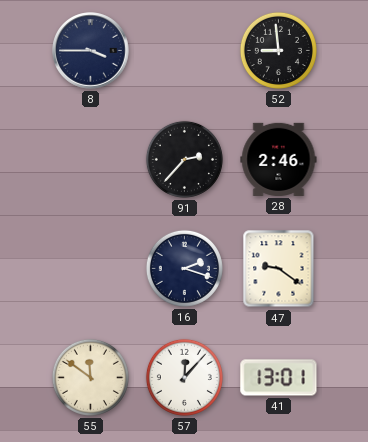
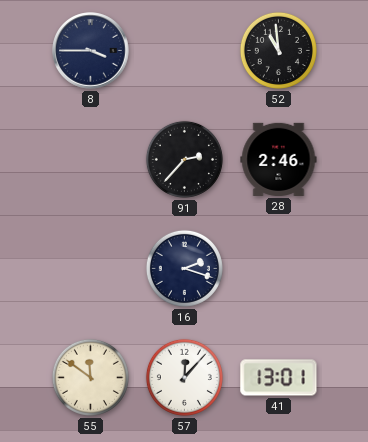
52: 8:59 -> 10:59 (278, 50)
47: 9:21 -> none (279, 269)
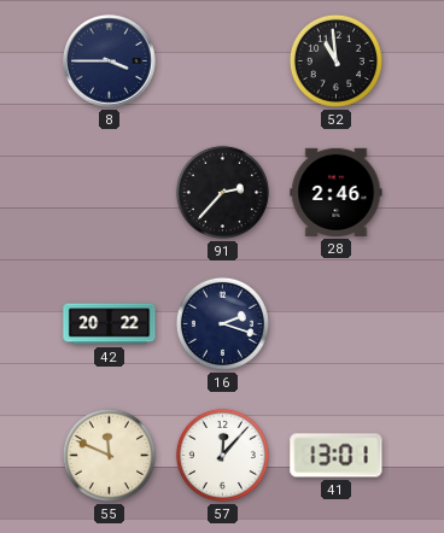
42: none -> 20:22 (110, 324)
55: 11:51 -> 11:49 (109, 455)
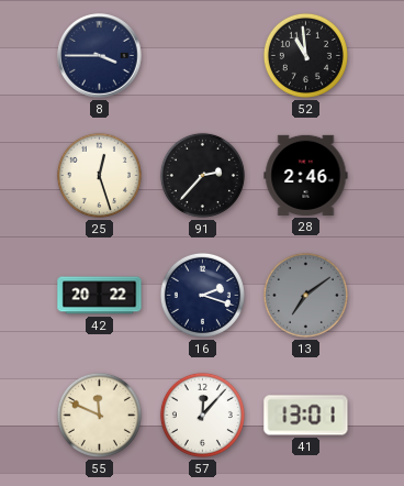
25: none -> 12:27 (99, 175)
13: none -> 7:09 (305, 295)
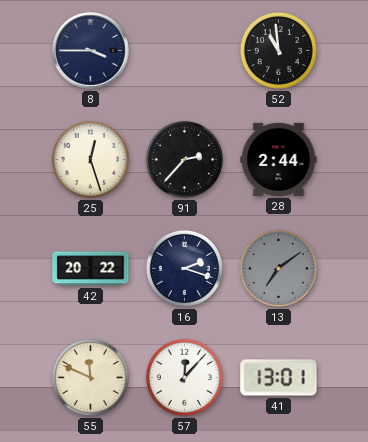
28: 2:46 -> 2:44 (279, 159)
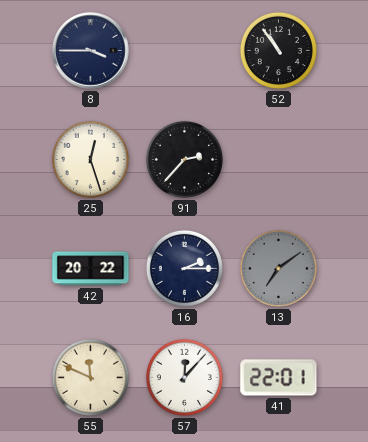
52: 10:59 -> 10:54 (278, 50)
28: 2:44 -> none (279, 159)
16: 2:18 -> 2:15 (184, 268)
41: 13:01 -> 22:01 (279, 378)
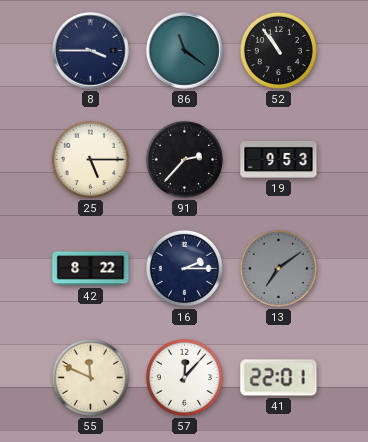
86: none -> 11:21 (185, 51)
25: 12:27 -> 5:15 (90, 159)
19: none -> 9:53 (279, 159)
42: 20:22 -> 8:22 (91, 269)
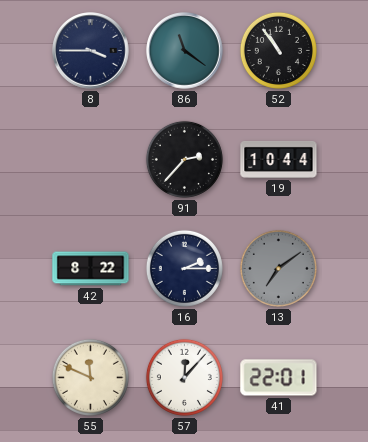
25: 5:15 -> none (90, 159)
19: 9:53 -> 10:44 (279, 159)
